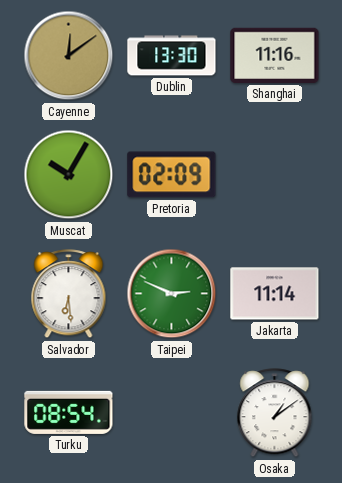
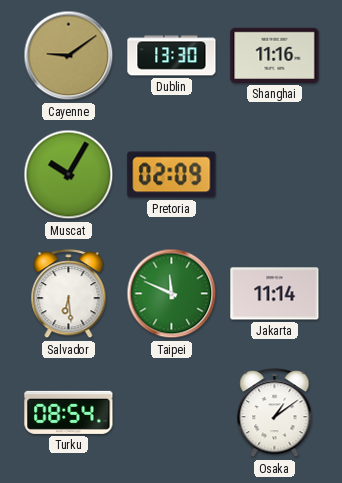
Cayenne: 12:09 -> 9:09 (69, 56)
Taipei: 2:49 -> 11:49 (172, 294)
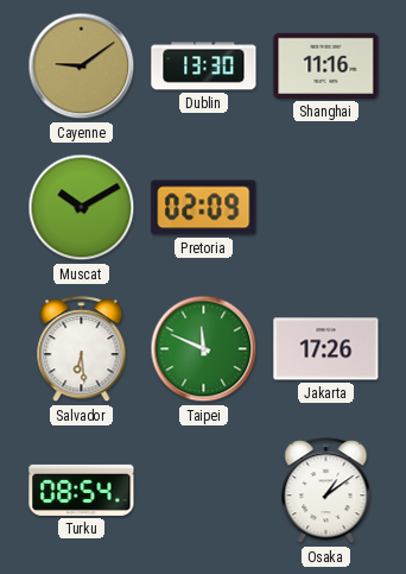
Muscat: 10:05 -> 10:10 (82, 208)
Jakarta: 11:14 -> 17:26 (326, 349)
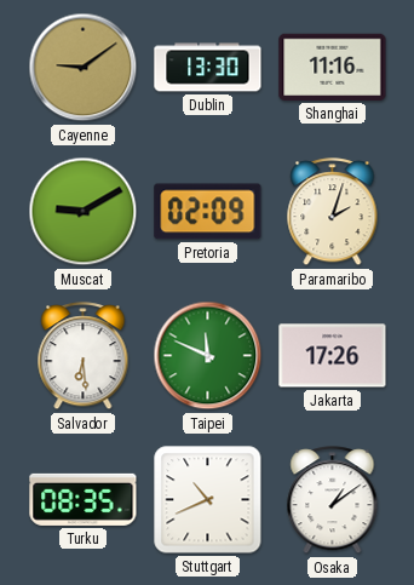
Muscat: 10:10 -> 9:10 (84, 212)
Paramaribo: none -> 2:03 (333, 212)
Turku: 08:54 -> 08:35 (84, 499)
Stuttgart: none -> 10:41 (208, 500)
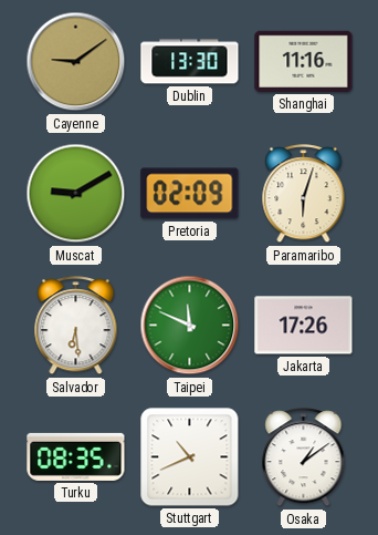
Paramaribo: 2:03 -> 6:03 (304, 194)
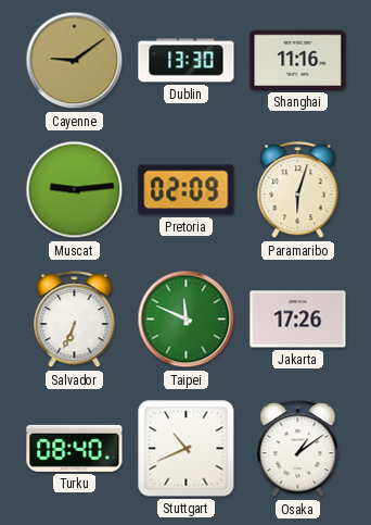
Muscat: 9:10 -> 9:14 (75, 190)
Salvador: 6:29 -> 6:34 (75, 320)
Turku: 08:35 -> 08:40 (75, 448)
